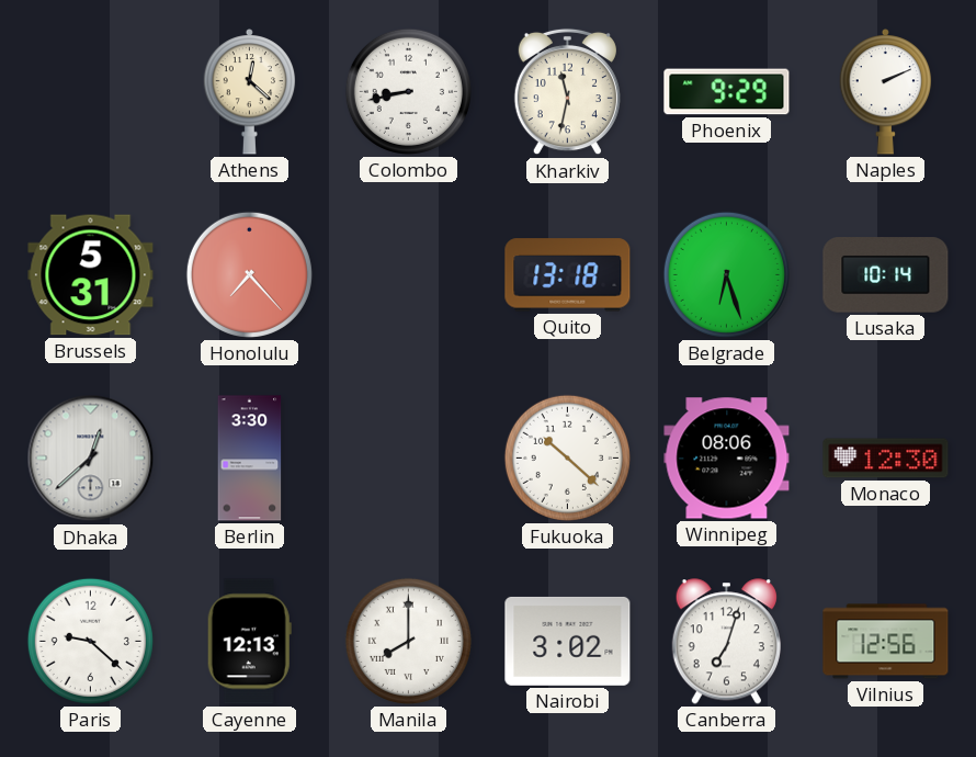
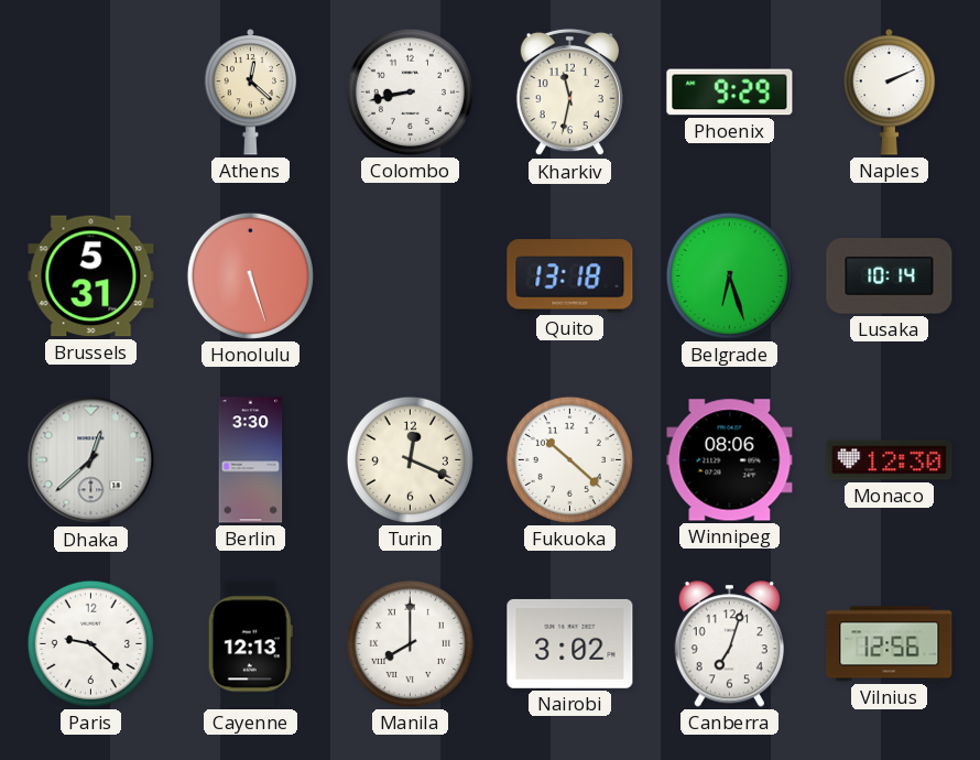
Honolulu: 7:23 -> 5:27 (250, 275)
Turin: none -> 12:19 (410, 459)
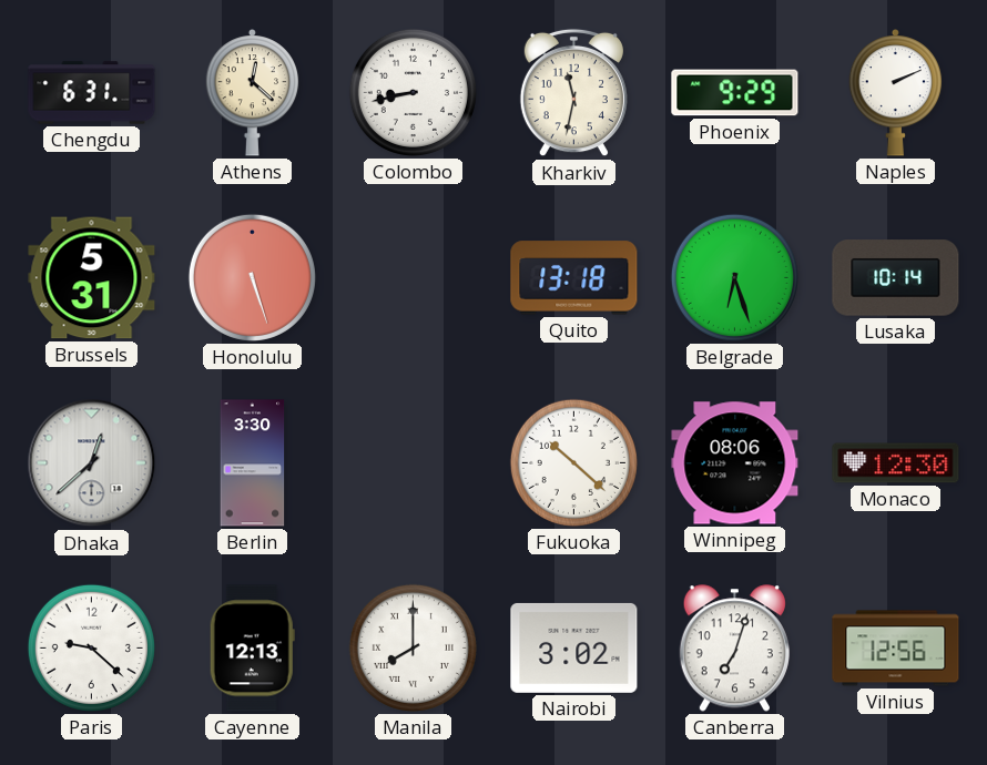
Chengdu: none -> 6:31 (92, 93)
Turin: 12:19 -> none (410, 459)
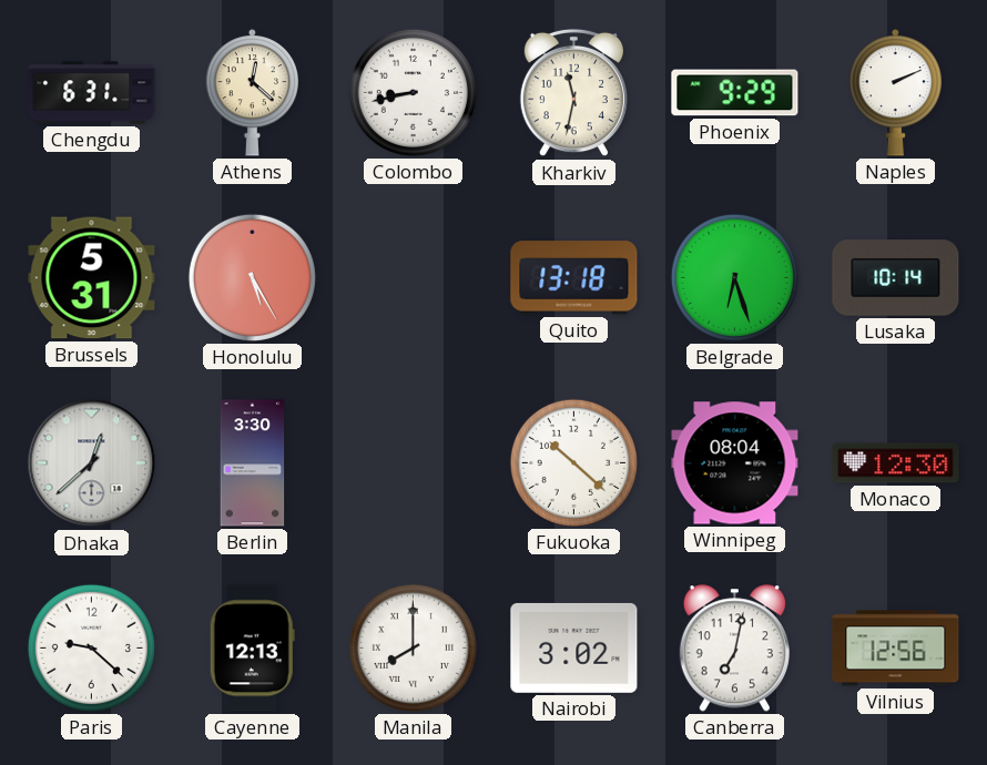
Honolulu: 5:27 -> 5:25 (252, 277)
Winnipeg: 08:06 -> 08:04 (735, 463)
Canberra: 7:03 -> 7:02 (734, 649)
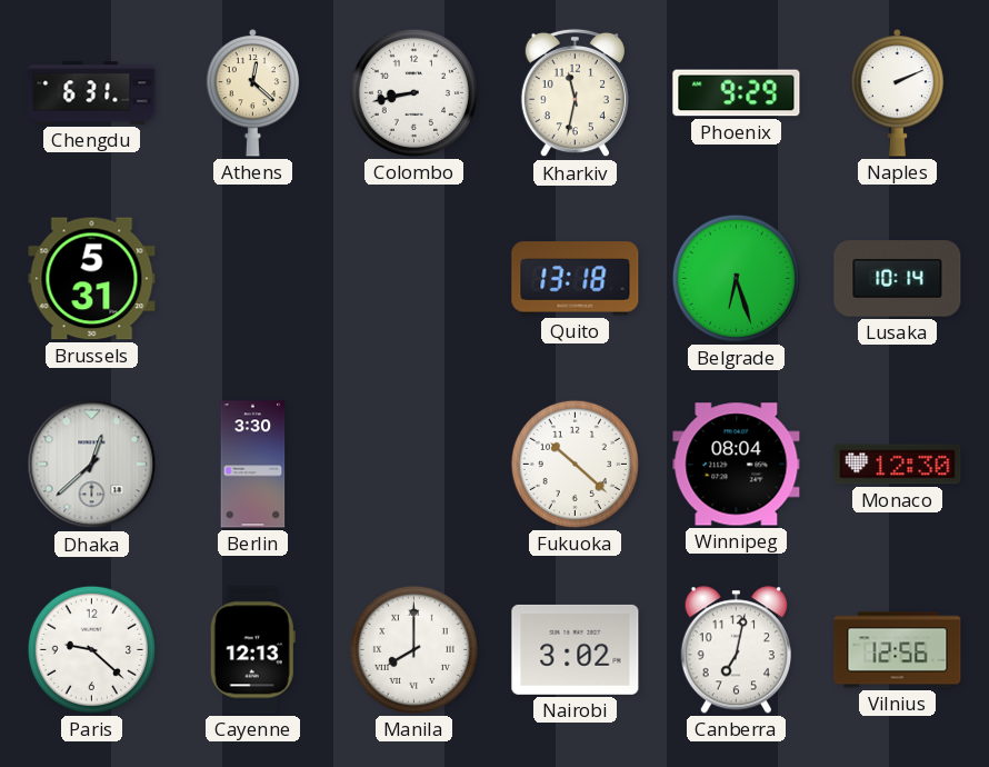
Honolulu: 5:25 -> none (252, 277)
